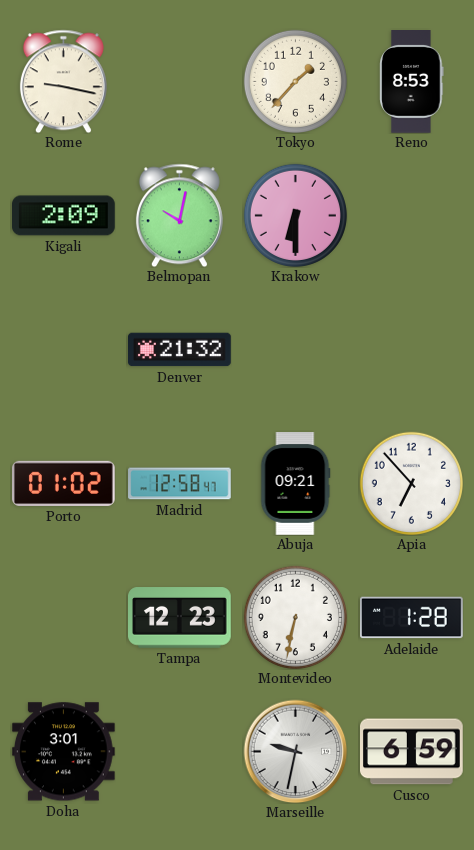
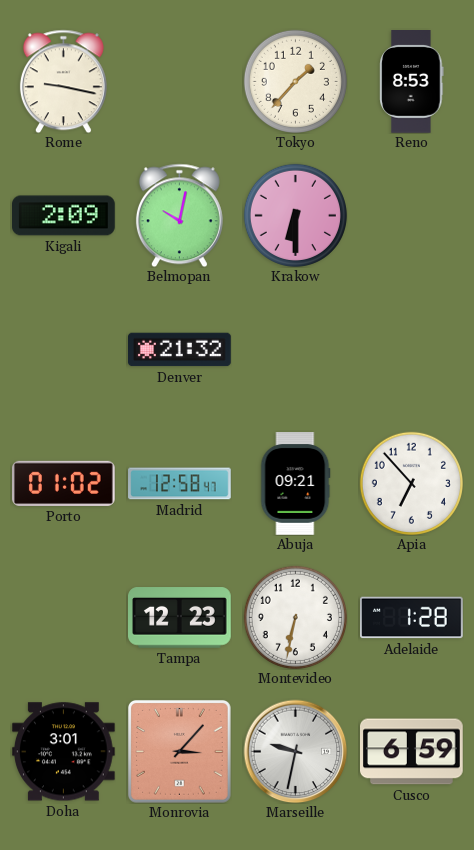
Monrovia: none -> 3:07 (179, 751)
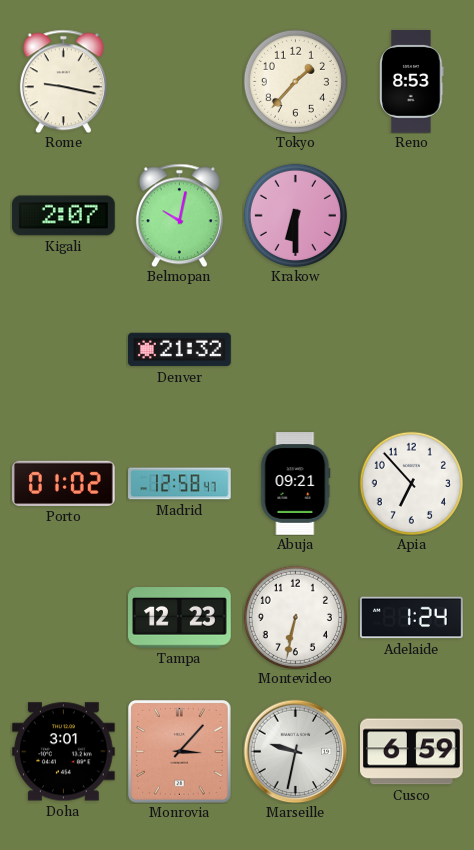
Kigali: 2:09 -> 2:07 (64, 216)
Adelaide: 1:28 -> 1:24 (412, 618)
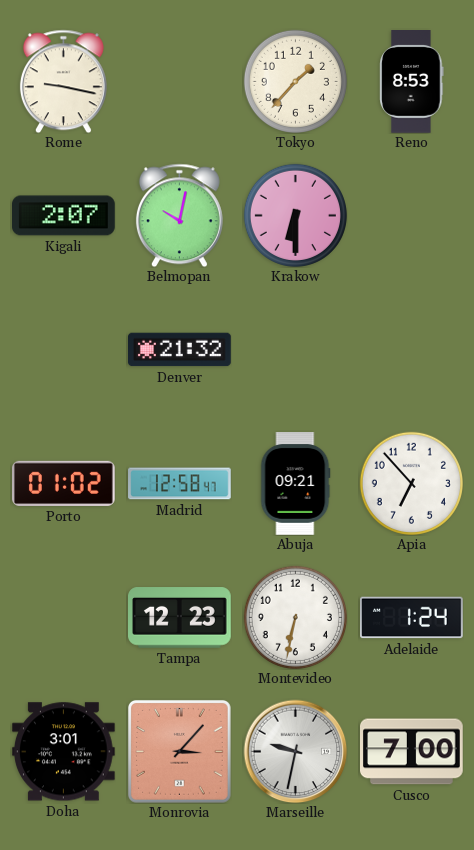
Cusco: 6:59 -> 7:00 (412, 752)
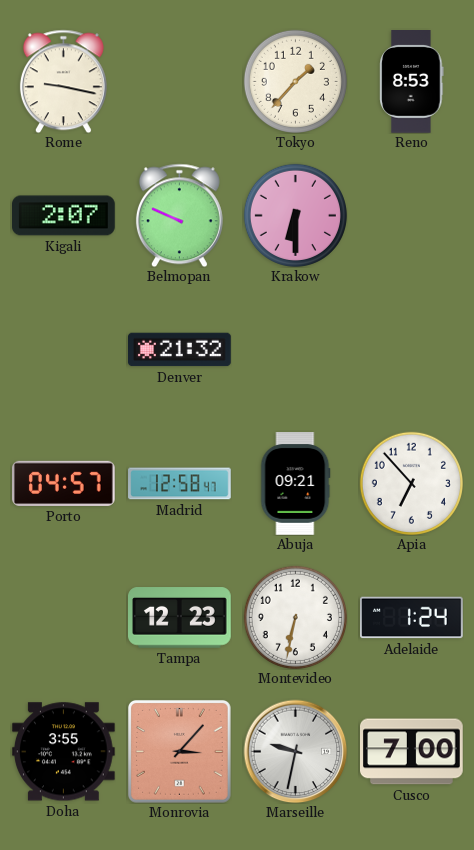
Belmopan: 10:02 -> 9:49 (179, 215)
Porto: 01:02 -> 04:57 (64, 483)
Doha: 3:01 -> 3:55 (63, 752)
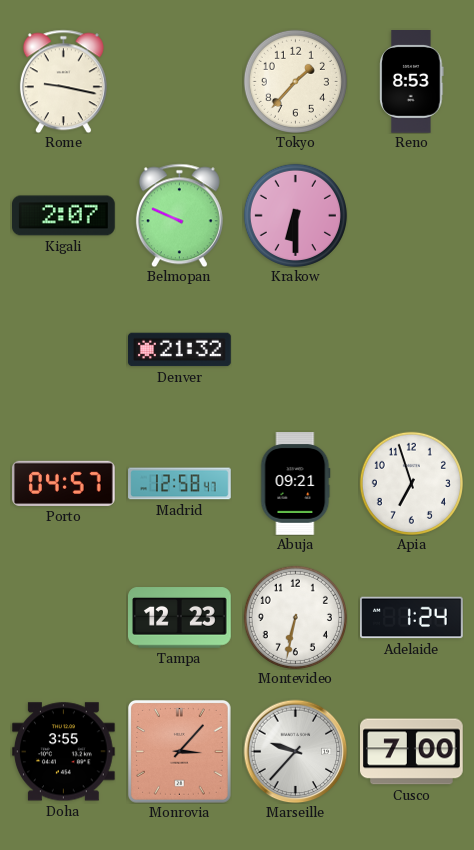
Apia: 6:53 -> 6:57 (411, 483)
Marseille: 9:32 -> 9:37 (295, 751)
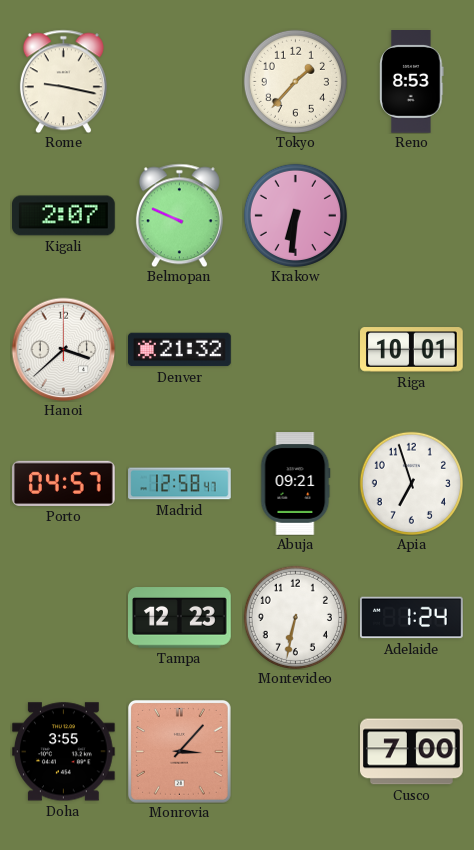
Krakow: 6:30 -> 6:31 (295, 215)
Hanoi: none -> 3:38 (63, 349)
Riga: none -> 10:01 (412, 350)
Marseille: 9:37 -> none (295, 751)
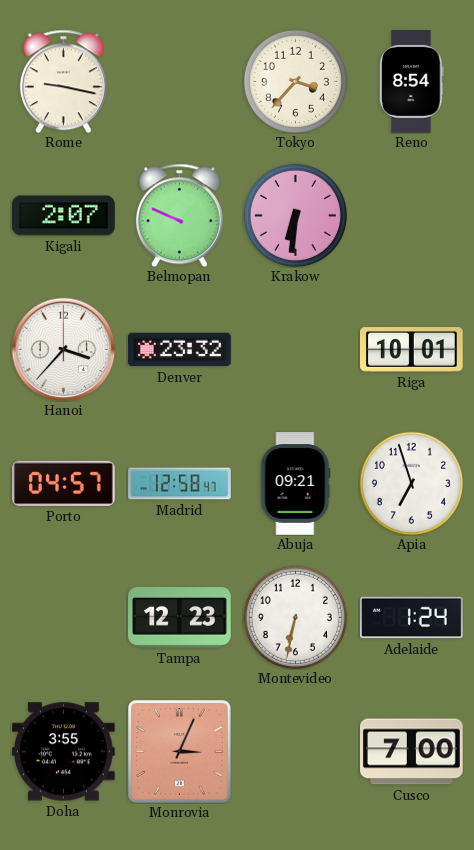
Tokyo: 1:37 -> 3:37 (295, 81)
Reno: 8:53 -> 8:54 (412, 82)
Hanoi: 3:38 -> 3:37 (63, 349)
Denver: 21:32 -> 23:32 (180, 350)
Monrovia: 3:07 -> 3:04 (179, 751)
